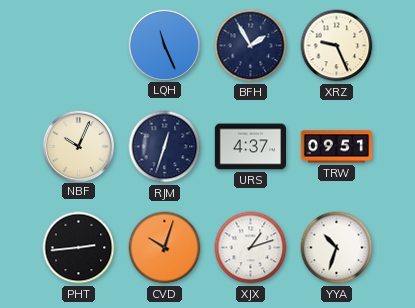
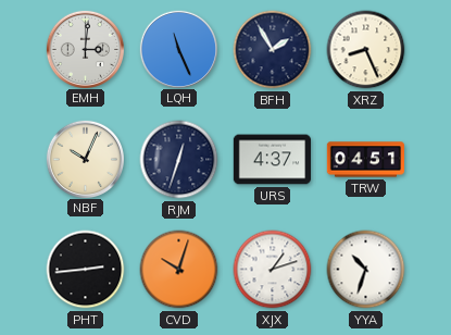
EMH: none -> 3:01 (85, 49)
XRZ: 9:26 -> 8:26 (366, 50)
TRW: 09:51 -> 04:51 (365, 160)
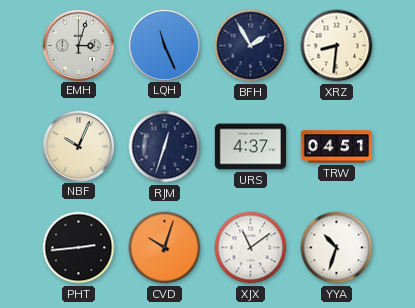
EMH: 3:01 -> 3:03 (78, 45)
XRZ: 8:26 -> 8:31 (337, 46)
XJX: 1:12 -> 11:09 (251, 248)
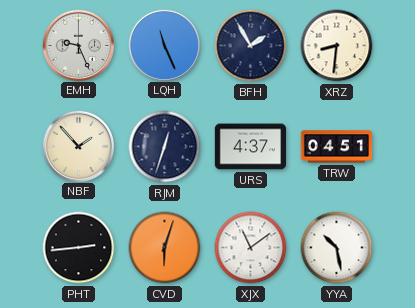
EMH: 3:03 -> 9:26 (78, 45)
NBF: 10:04 -> 1:53 (78, 146)
CVD: 10:03 -> 6:03 (165, 248)
YYA: 10:33 -> 10:28 (337, 248)
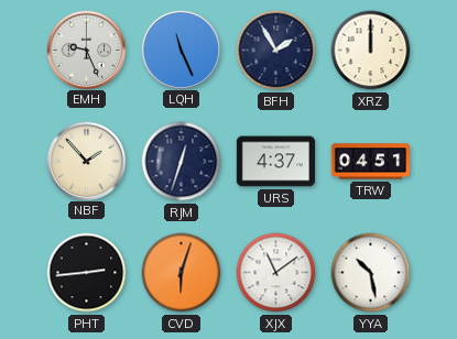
XRZ: 8:31 -> 12:00 (371, 51)
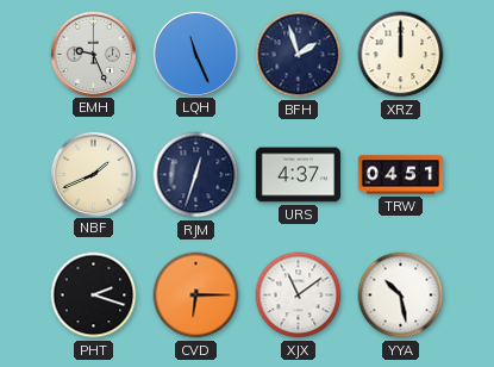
BFH: 1:55 -> 1:57 (299, 55)
NBF: 1:53 -> 1:41 (93, 174)
PHT: 2:44 -> 2:18 (94, 296)
CVD: 6:03 -> 6:15 (196, 296)
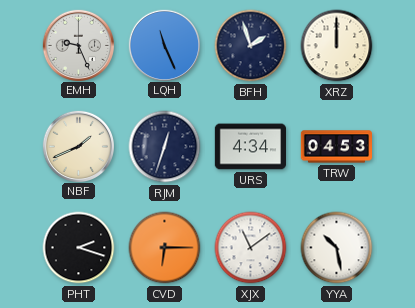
URS: 4:37 -> 4:34 (250, 147)
TRW: 04:51 -> 04:53 (336, 147)
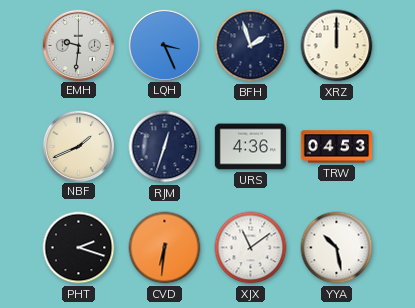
EMH: 9:26 -> 9:31 (78, 45)
LQH: 11:26 -> 3:26 (164, 45)
URS: 4:34 -> 4:36 (250, 147)
CVD: 6:15 -> 6:31 (165, 248)
